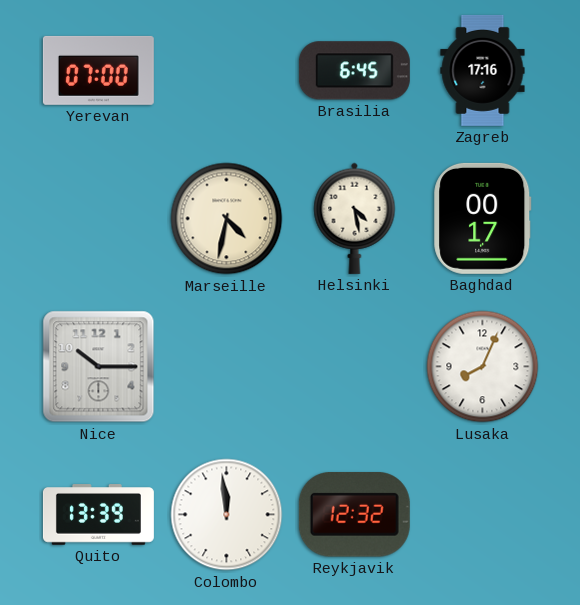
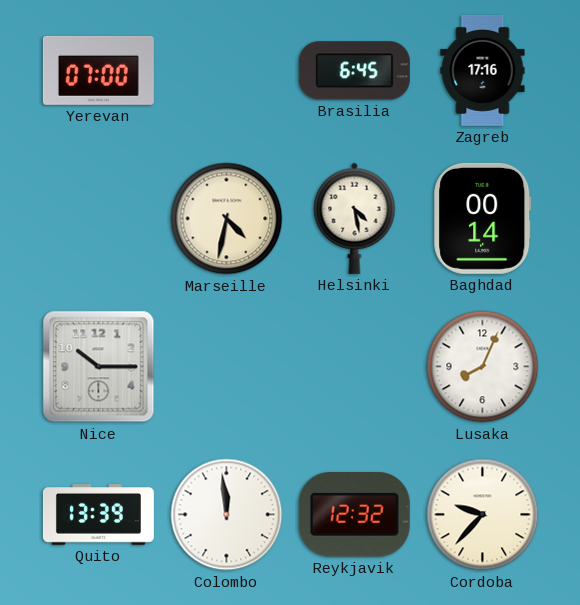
Baghdad: 00:17 -> 00:14 (483, 218)
Cordoba: none -> 9:37 (483, 515)
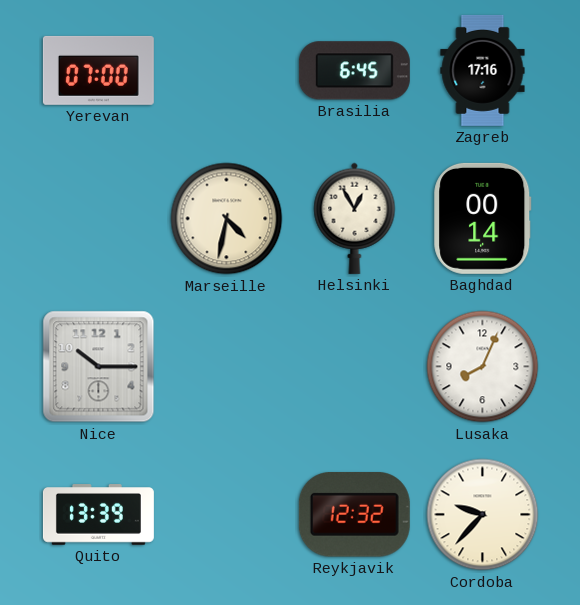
Helsinki: 4:28 -> 12:55 (355, 218)
Colombo: 11:59 -> none (227, 515)
